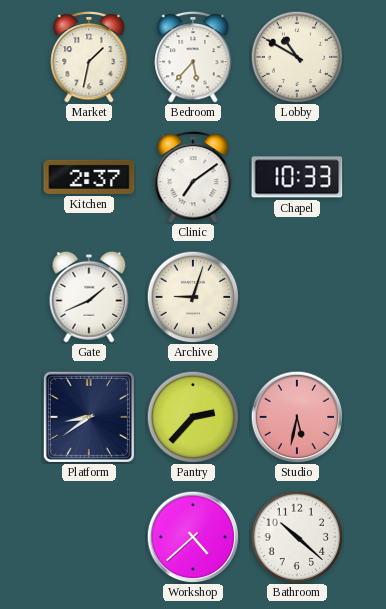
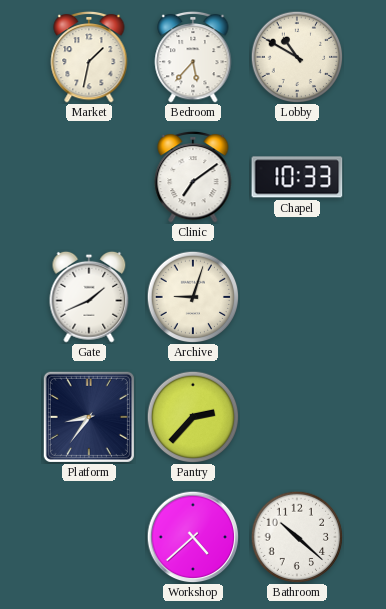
Kitchen: 2:37 -> none (89, 177)
Platform: 8:39 -> 8:36 (89, 417)
Studio: 5:32 -> none (297, 417)
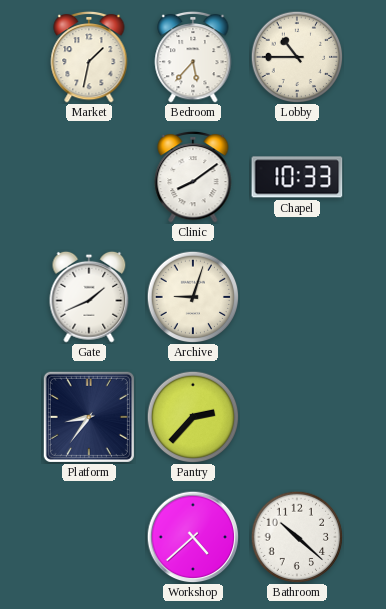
Lobby: 10:50 -> 10:45 (297, 57)
Clinic: 7:09 -> 8:09 (193, 177)
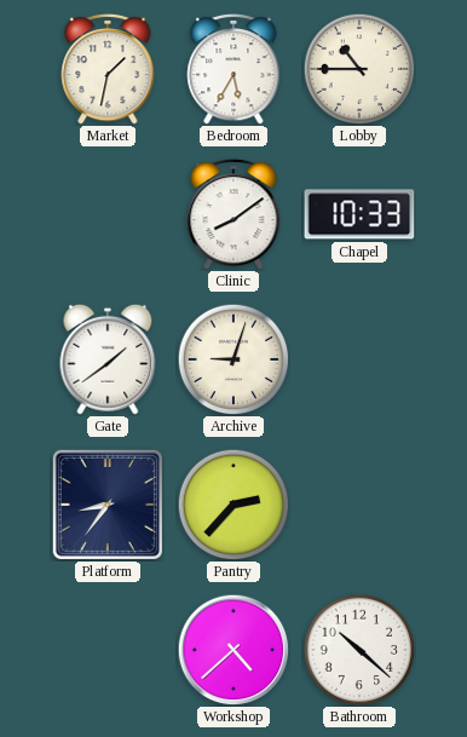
Bedroom: 5:37 -> 5:35 (234, 69)
Gate: 1:41 -> 1:39 (108, 359)
